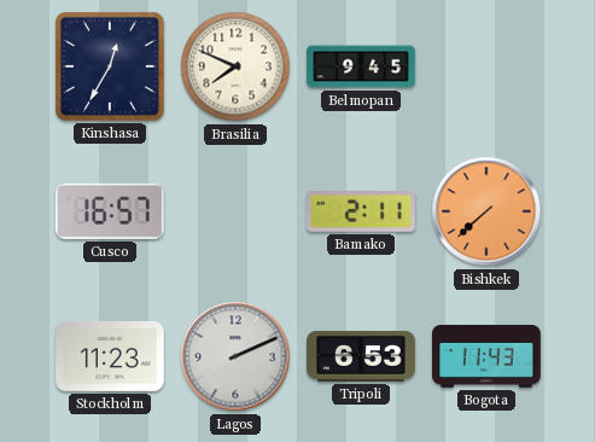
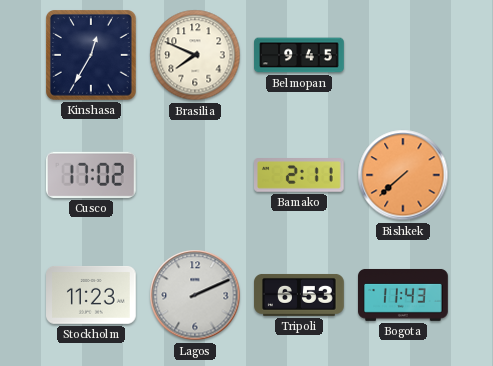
Cusco: 16:57 -> 17:02 (91, 175)
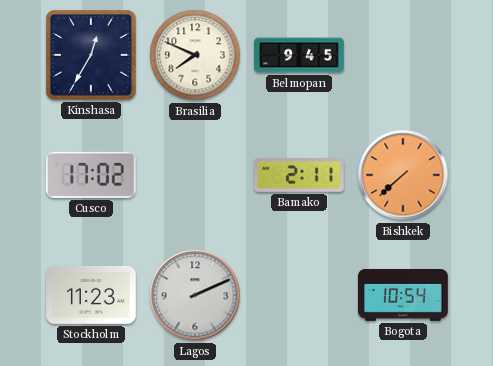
Tripoli: 6:53 -> none (299, 295)
Bogota: 11:43 -> 10:54 (404, 295)
